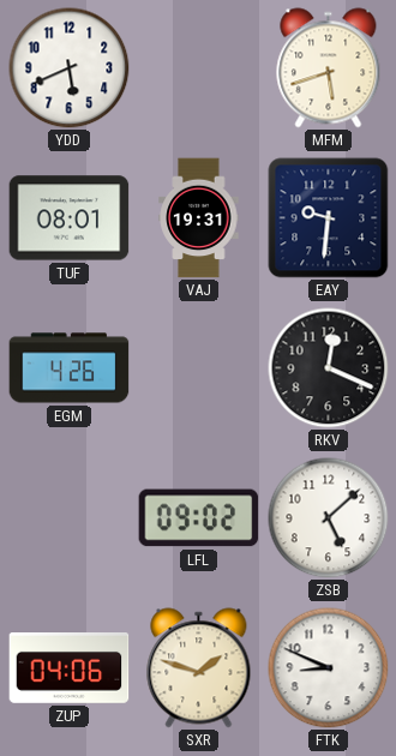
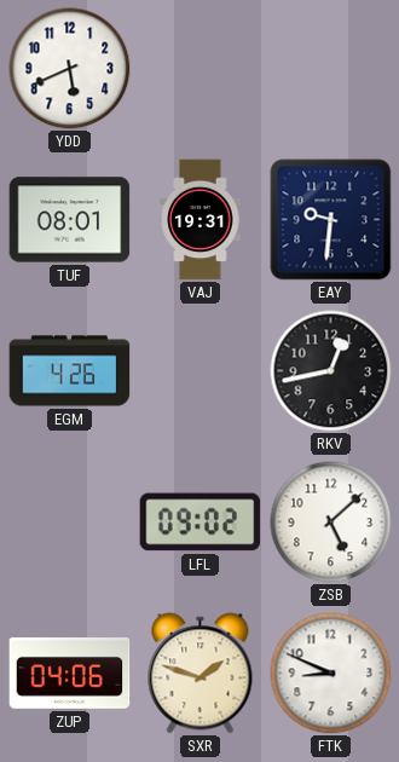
MFM: 5:42 -> none (329, 68)
RKV: 12:19 -> 12:43 (331, 371)
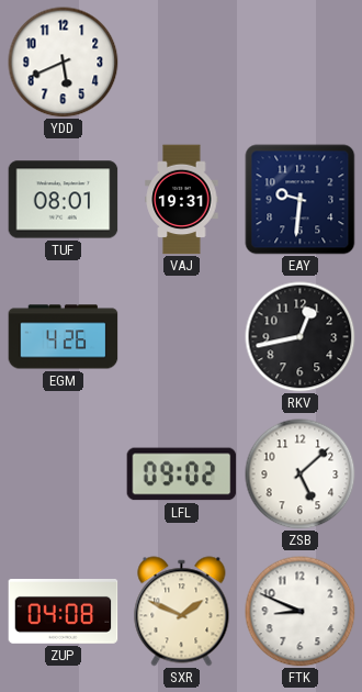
ZUP: 04:06 -> 04:08 (64, 612)
SXR: 1:48 -> 1:49 (182, 612)
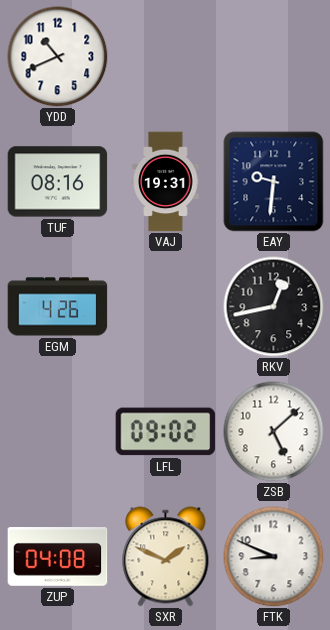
YDD: 5:41 -> 10:41 (58, 57)
TUF: 08:01 -> 08:16 (58, 182)
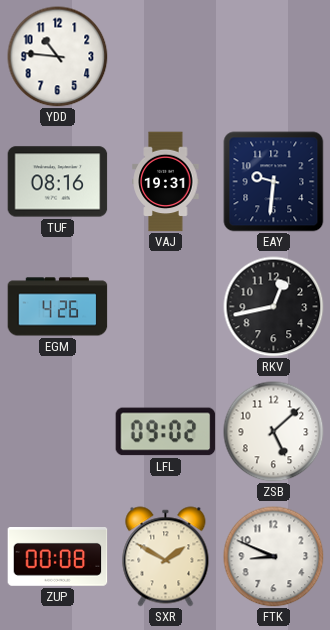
YDD: 10:41 -> 10:46 (58, 57)
ZUP: 04:08 -> 00:08 (58, 557)
SXR: 1:49 -> 1:50 (166, 557)
